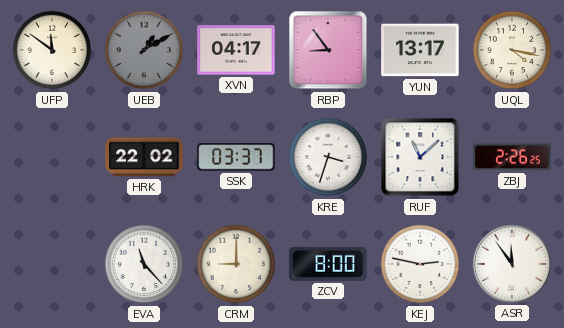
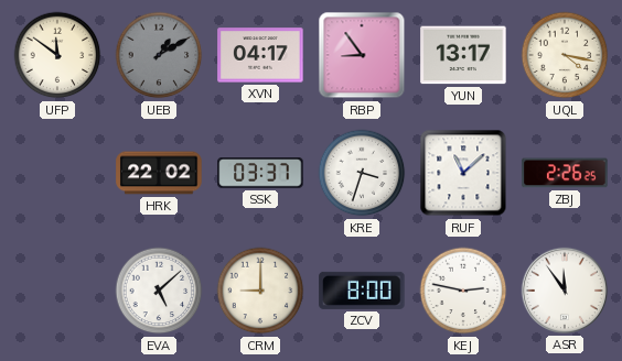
EVA: 11:23 -> 5:08 (159, 291)
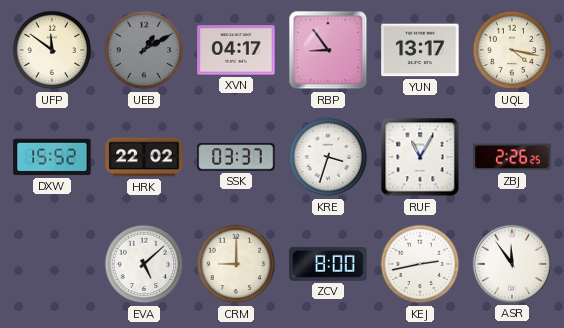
DXW: none -> 15:52 (52, 157)
RUF: 11:08 -> 11:05 (420, 157)
KEJ: 2:47 -> 2:43 (420, 264)
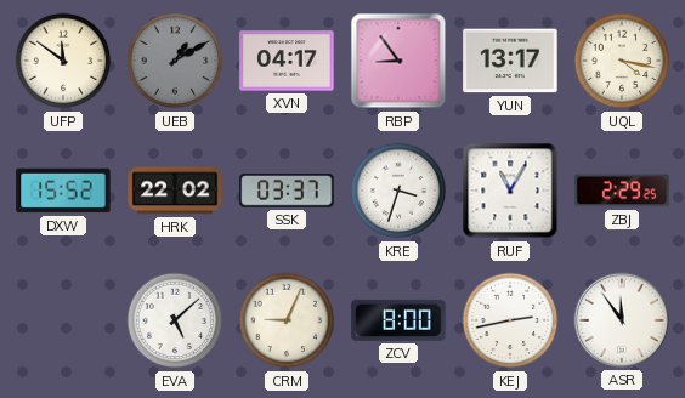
ZBJ: 2:26 -> 2:29 (622, 191)
CRM: 9:00 -> 9:04 (287, 320)
